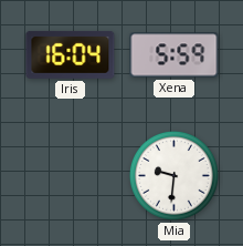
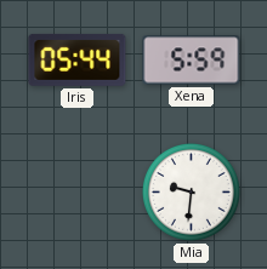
Iris: 16:04 -> 05:44 (78, 61)
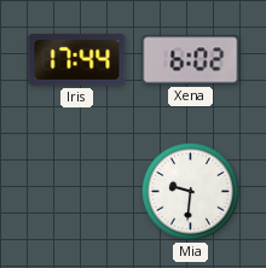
Iris: 05:44 -> 17:44 (77, 60)
Xena: 5:59 -> 6:02 (191, 60)
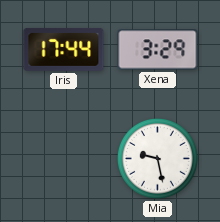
Xena: 6:02 -> 3:29 (158, 50)
Mia: 9:31 -> 9:28 (157, 158)
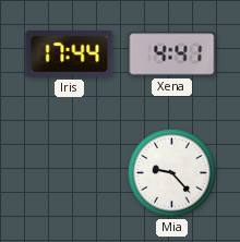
Xena: 3:29 -> 4:41 (172, 55)
Mia: 9:28 -> 9:23 (171, 172)
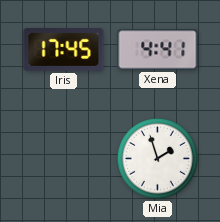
Iris: 17:44 -> 17:45 (64, 50)
Mia: 9:23 -> 1:57 (157, 158)
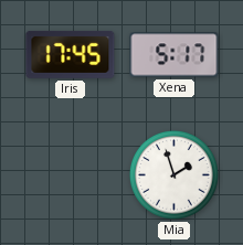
Xena: 4:41 -> 5:17 (175, 55)
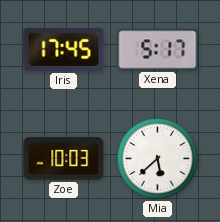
Zoe: none -> 10:03 (64, 159)
Mia: 1:57 -> 5:38 (157, 158)
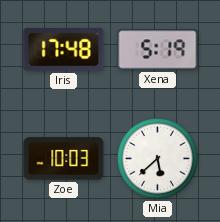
Iris: 17:45 -> 17:48 (64, 50)
Xena: 5:17 -> 5:19 (158, 50)
